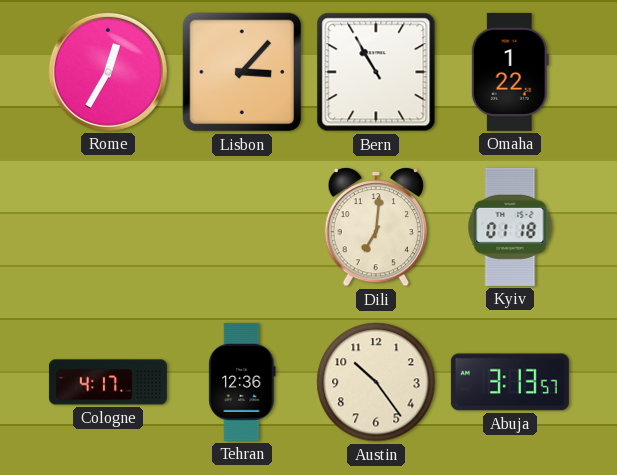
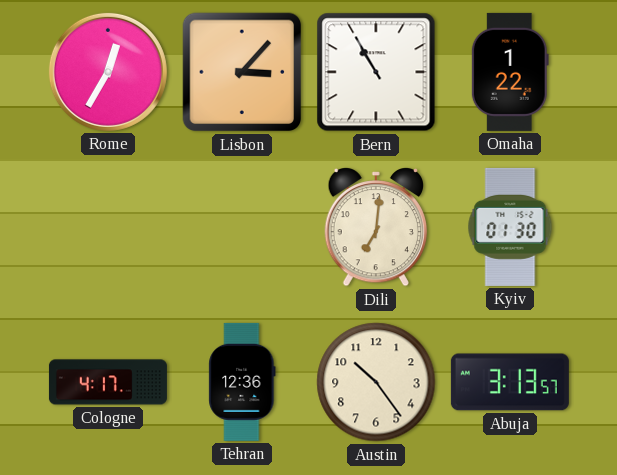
Kyiv: 01:18 -> 01:30 (510, 227)
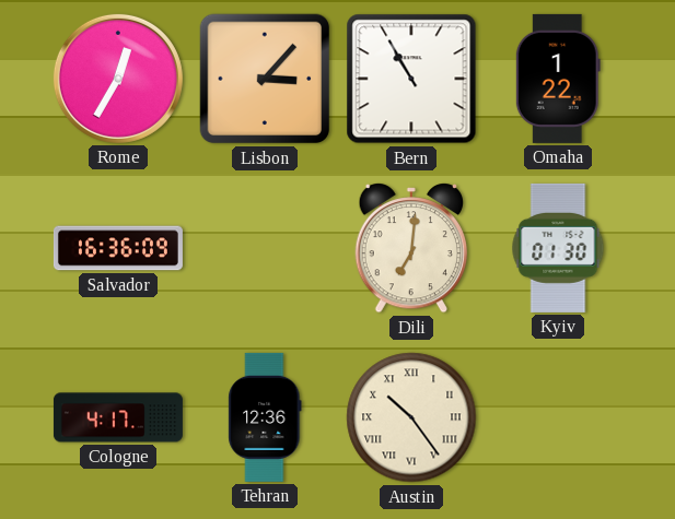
Salvador: none -> 16:36 (118, 248)
Austin numerals: Arabic -> Roman (411, 417)
Abuja: 3:13 -> none (510, 382)
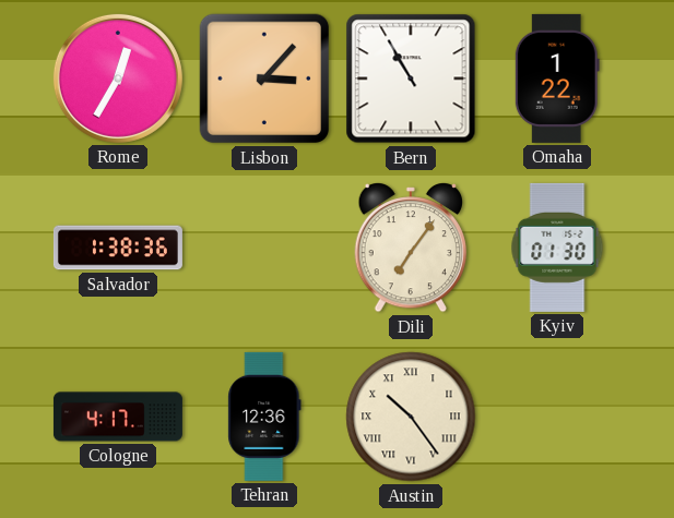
Salvador: 16:36 -> 1:38 (118, 248)
Dili: 7:01 -> 7:06 (410, 249)
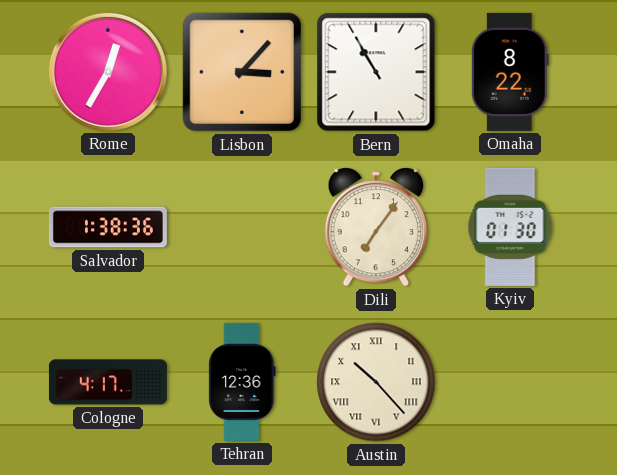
Omaha: 1:22 -> 8:22 (510, 72)
Austin: 10:24 -> 10:23 (376, 382)
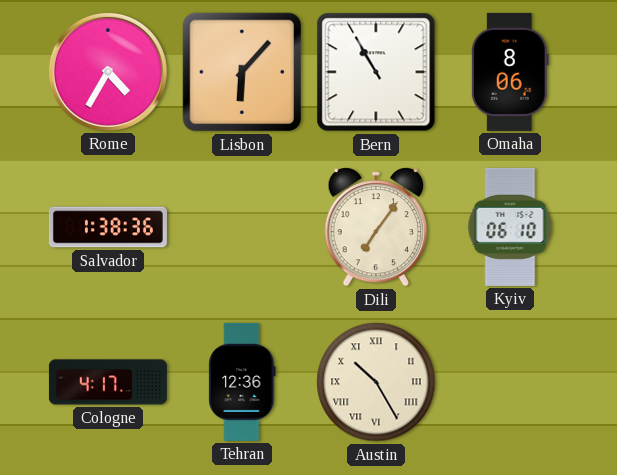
Rome: 12:35 -> 4:35 (108, 72)
Lisbon: 3:07 -> 6:07 (242, 72)
Omaha: 8:22 -> 8:06 (510, 72)
Kyiv: 01:30 -> 06:10 (510, 227)
Austin: 10:23 -> 10:25 (376, 382)
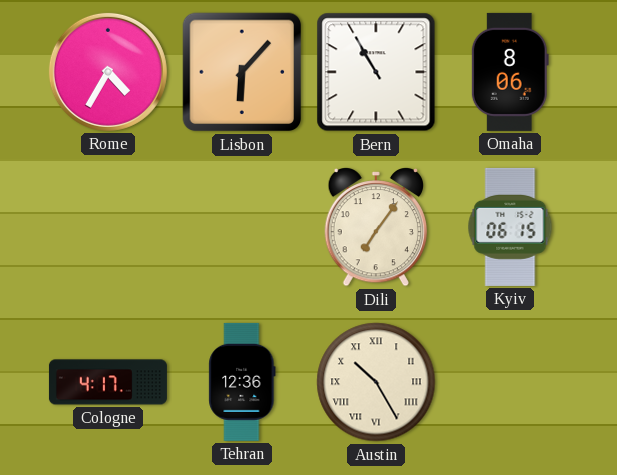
Salvador: 1:38 -> none (108, 227)
Kyiv: 06:10 -> 06:15 (510, 227)
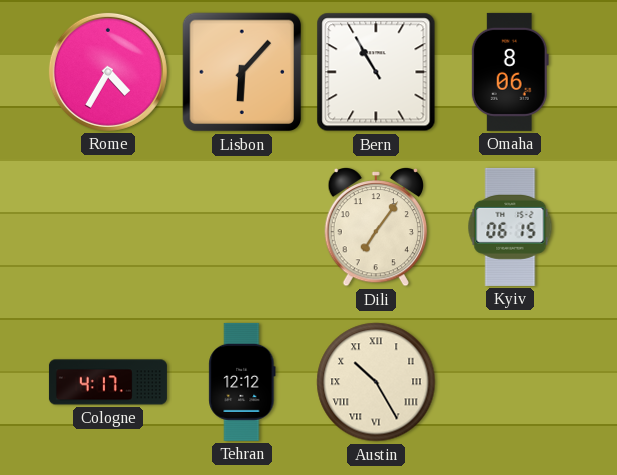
Tehran: 12:36 -> 12:12 (242, 382)
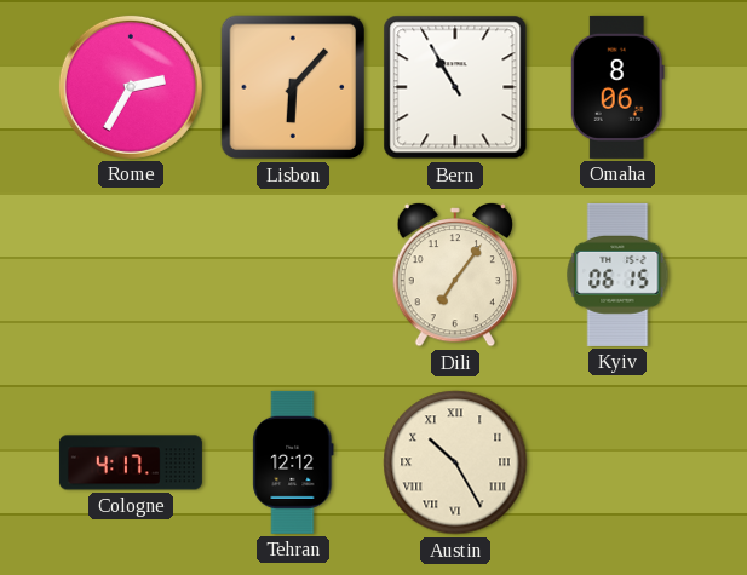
Rome: 4:35 -> 2:35 (131, 87)
